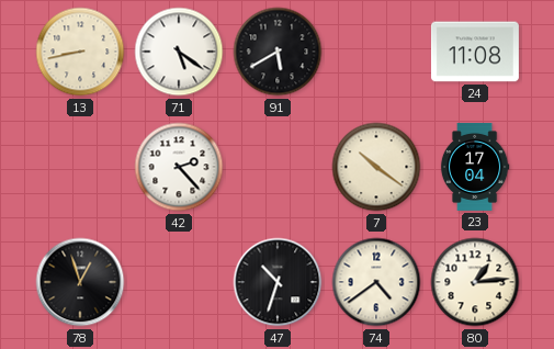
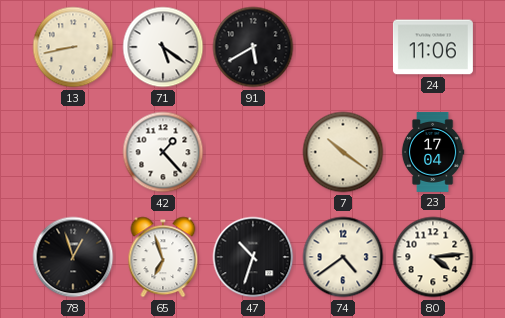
24: 11:08 -> 11:06 (433, 47)
42: 2:23 -> 1:23 (163, 152)
65: none -> 6:57 (163, 257)
80: 1:14 -> 4:14 (433, 257)
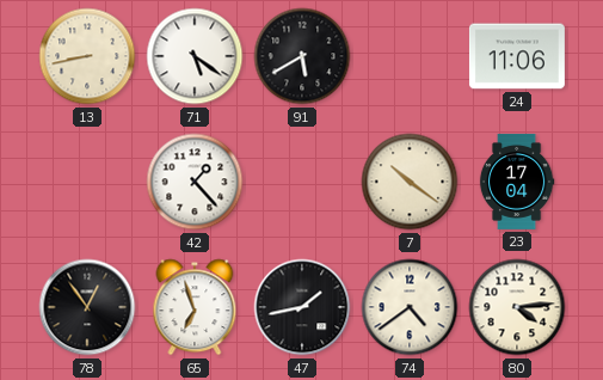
78: 12:57 -> 12:54 (87, 307)
47: 10:33 -> 1:43 (302, 307)
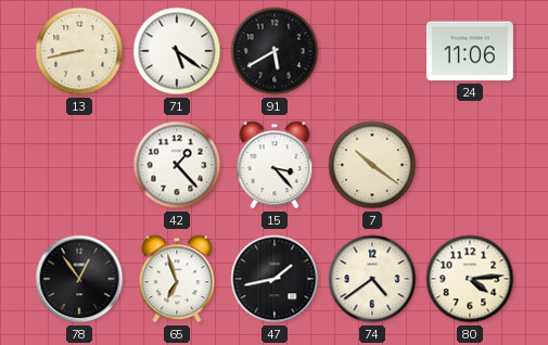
15: none -> 3:23 (275, 165)
23: 17:04 -> none (517, 182)
